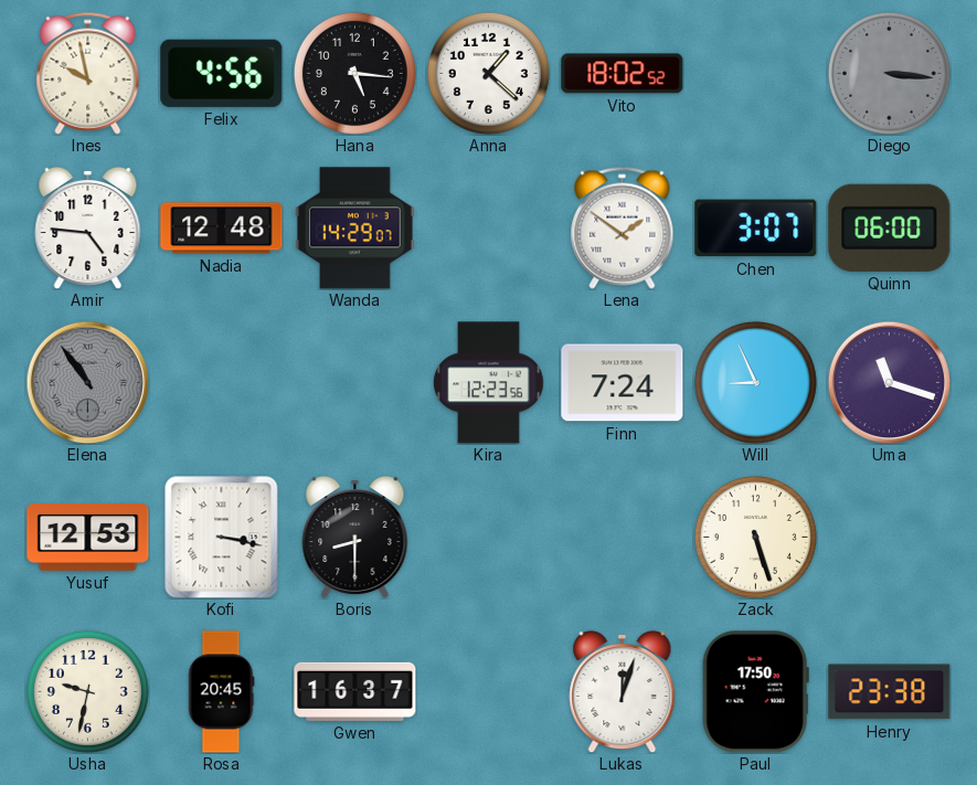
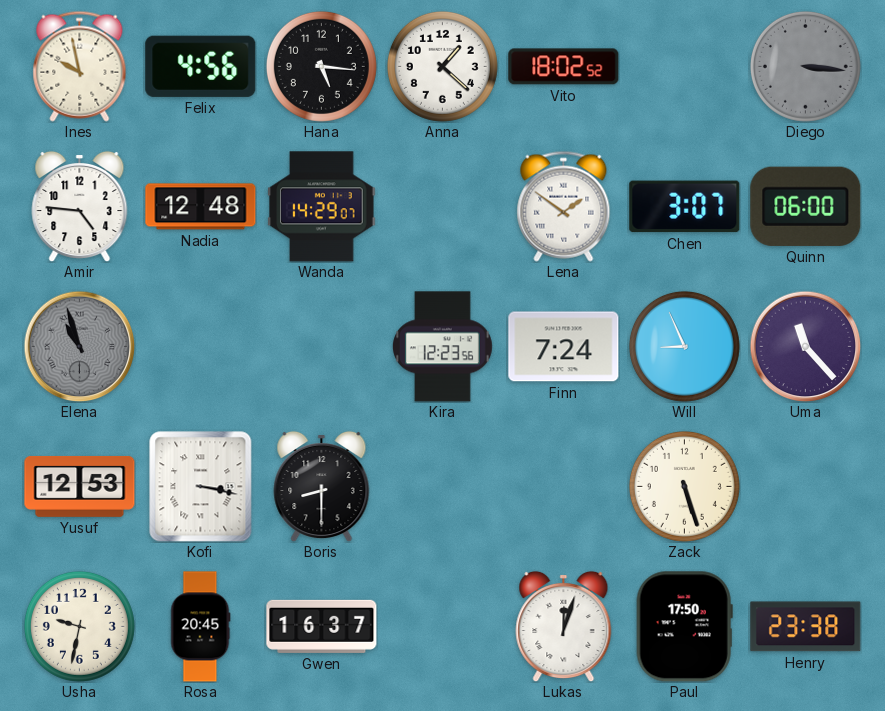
Elena: 10:54 -> 10:57 (79, 346)
Uma: 11:18 -> 11:23 (805, 346)
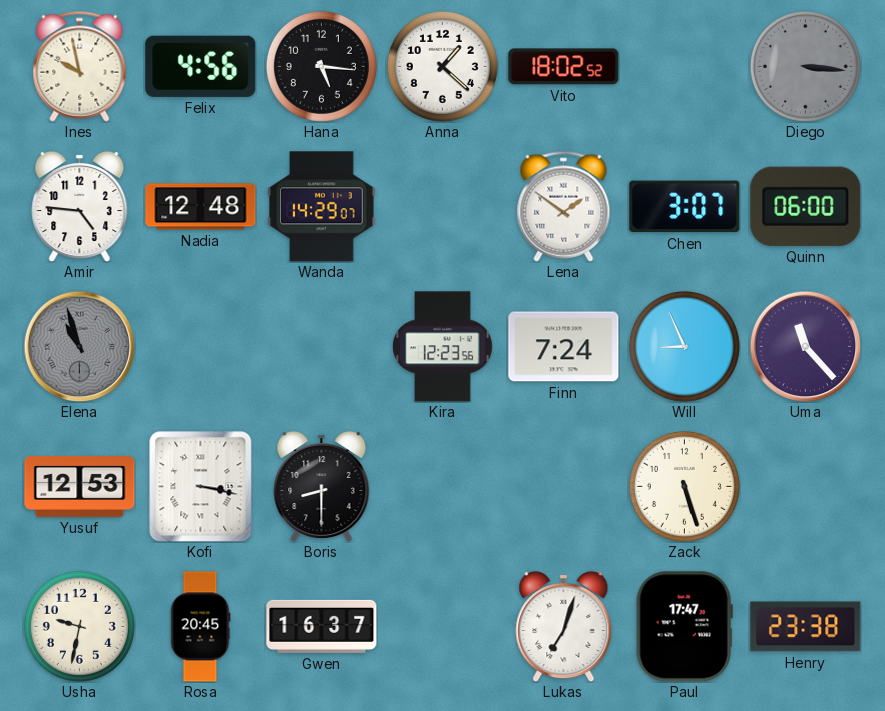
Lukas: 12:03 -> 7:03 (564, 626)
Paul: 17:50 -> 17:47 (684, 627)
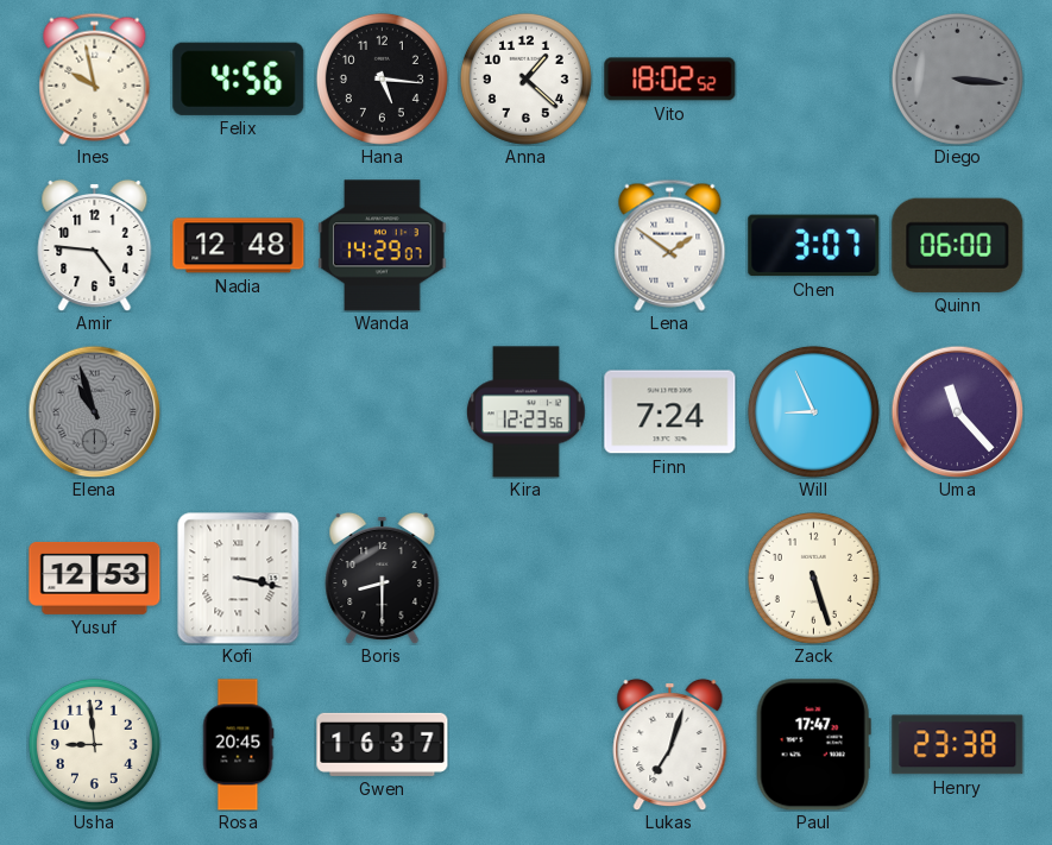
Usha: 9:32 -> 8:59 (94, 744)
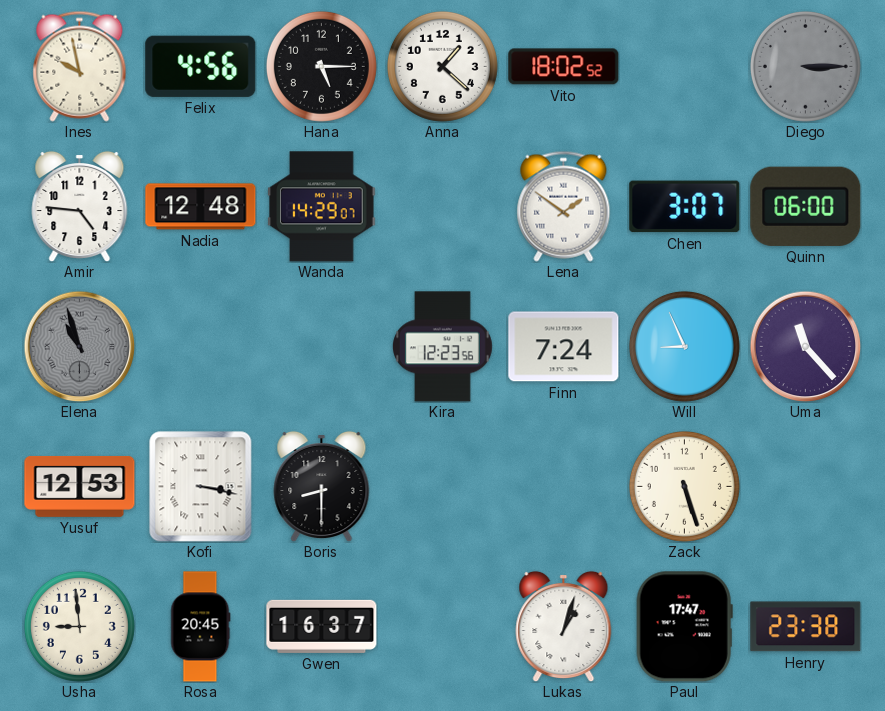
Hana: 5:16 -> 5:15 (321, 66)
Diego: 3:16 -> 3:15 (805, 66)
Lukas: 7:03 -> 1:03 (564, 626)
